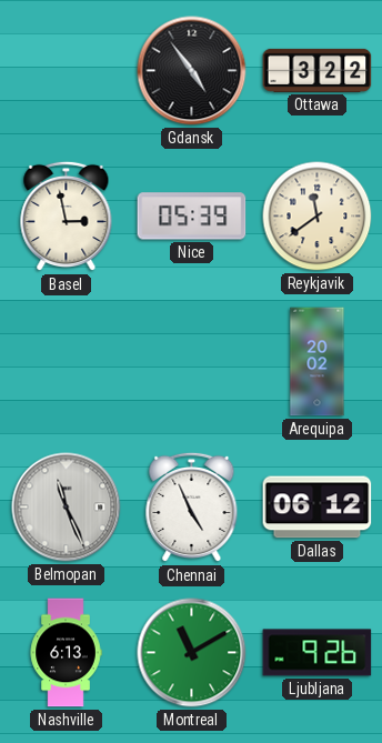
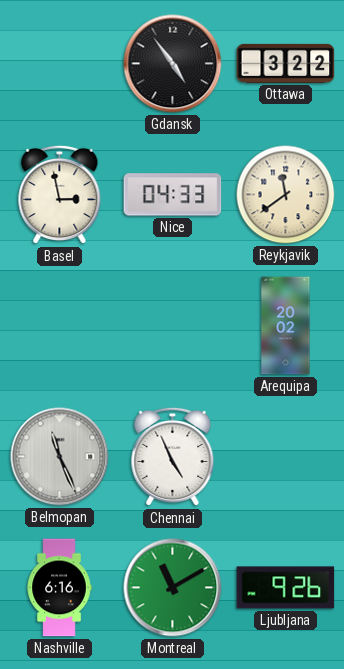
Nice: 05:39 -> 04:33 (173, 195)
Dallas: 06:12 -> none (318, 508)
Nashville: 6:13 -> 6:16 (59, 588)
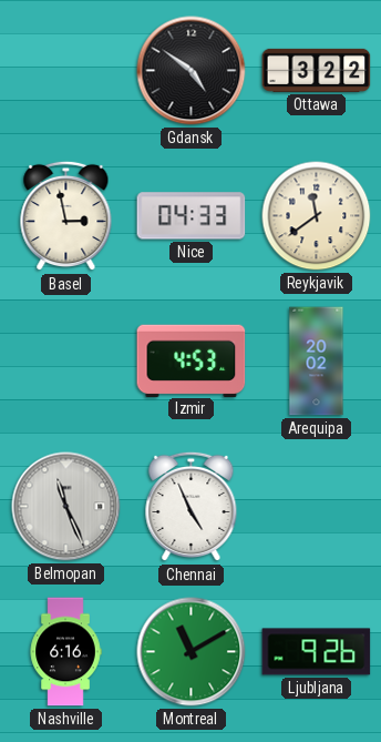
Gdansk: 4:54 -> 4:51 (192, 71)
Izmir: none -> 4:53 (192, 360)
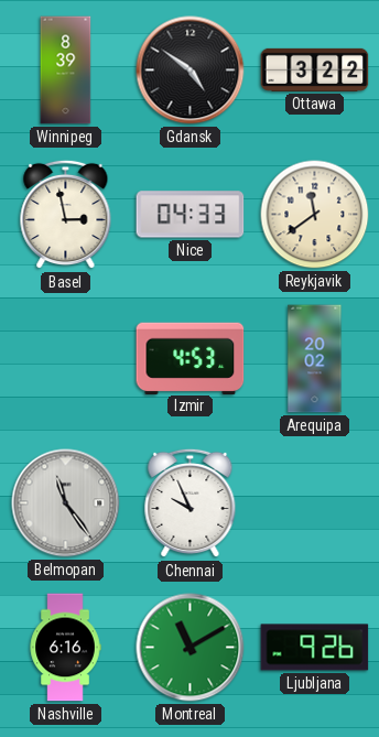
Winnipeg: none -> 8:39 (66, 71)
Belmopan: 11:26 -> 11:24 (66, 503)
Chennai: 4:56 -> 9:56 (191, 503)
